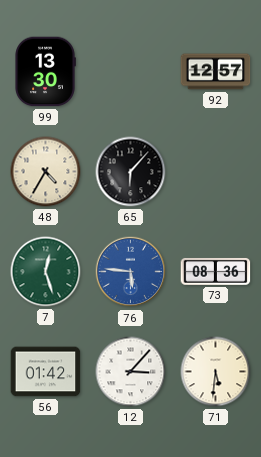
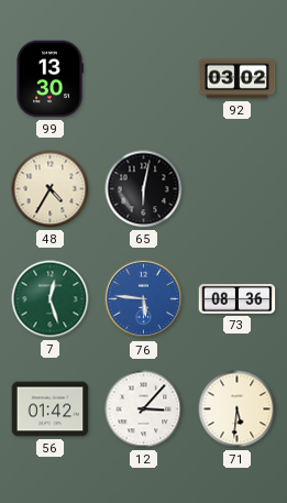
92: 12:57 -> 03:02 (238, 79)
65: 6:07 -> 6:02 (144, 189)
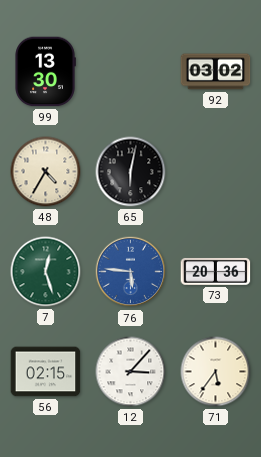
73: 08:36 -> 20:36 (216, 272)
56: 01:42 -> 02:15 (46, 372)
71: 5:31 -> 5:36 (216, 372)
